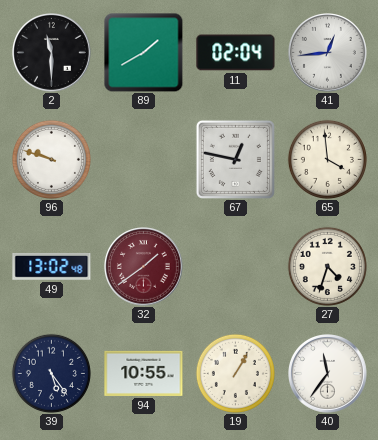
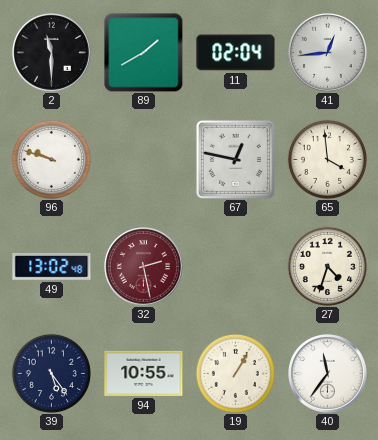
32: 1:39 -> 2:28 (144, 267)
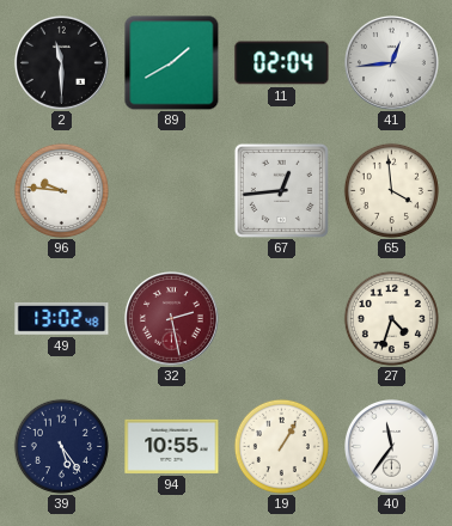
96: 9:48 -> 9:46 (61, 190)
67: 12:47 -> 12:44 (281, 190)
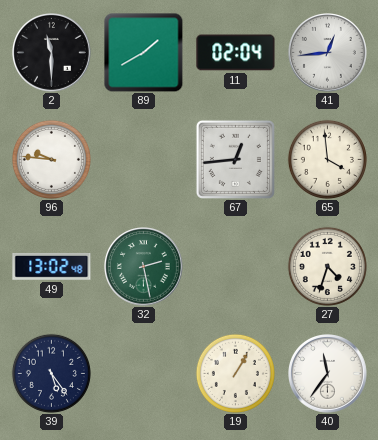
32 dial: burgundy -> green (144, 267)
94: 10:55 -> none (172, 446)
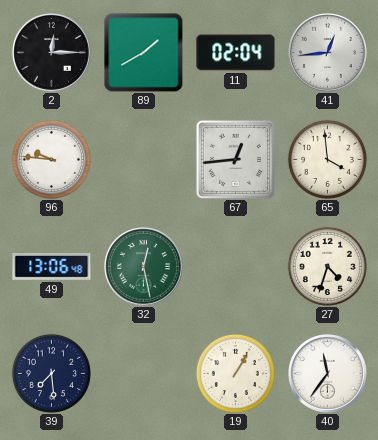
2: 11:30 -> 12:15 (52, 53)
49: 13:02 -> 13:06 (52, 266)
32: 2:28 -> 12:28 (144, 267)
39: 5:24 -> 7:29 (51, 373)
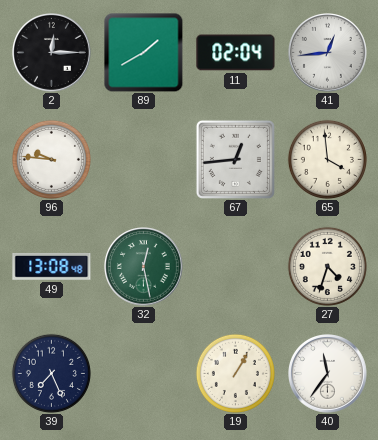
49: 13:06 -> 13:08 (52, 266)
39: 7:29 -> 7:26 (51, 373)
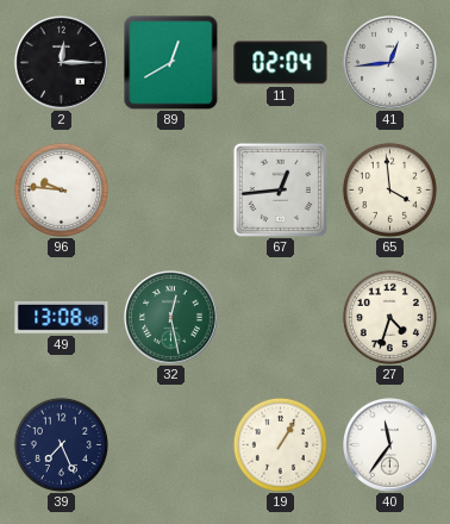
89: 1:40 -> 12:40 (170, 62)
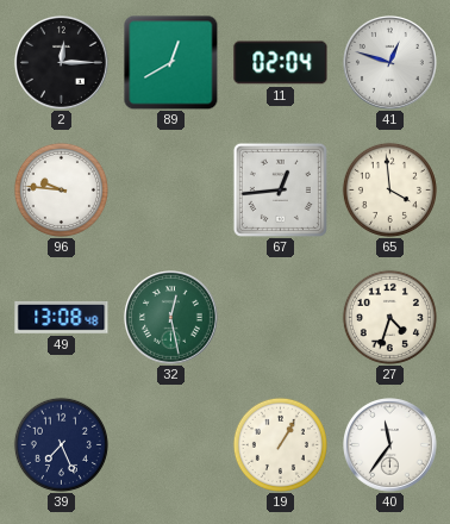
41: 12:44 -> 12:48 (390, 63)
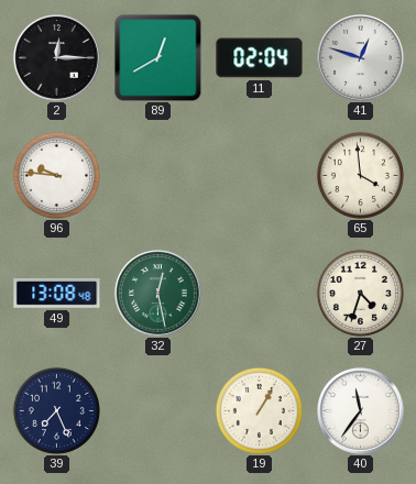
67: 12:44 -> none (280, 189)
